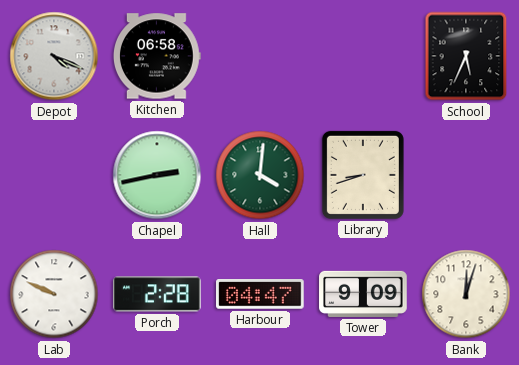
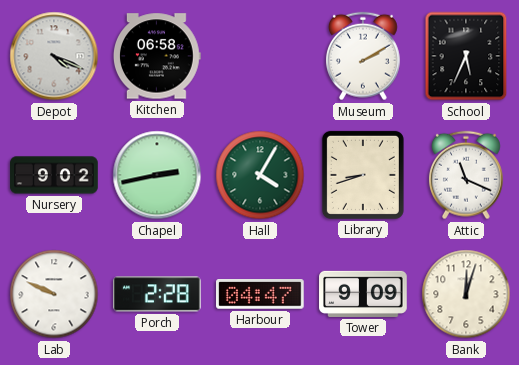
Museum: none -> 2:10 (363, 56)
Nursery: none -> 9:02 (54, 175)
Hall: 4:01 -> 4:05 (260, 175)
Attic: none -> 11:19 (466, 175)
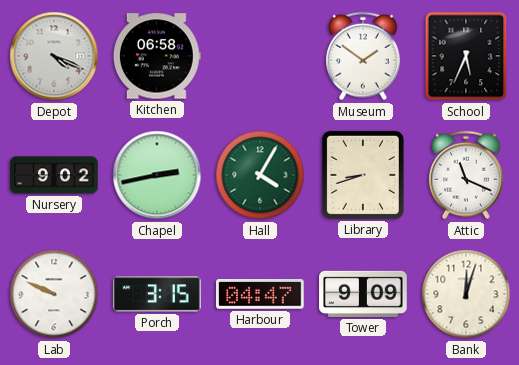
Museum: 2:10 -> 1:51 (363, 56)
Porch: 2:28 -> 3:15 (158, 294)
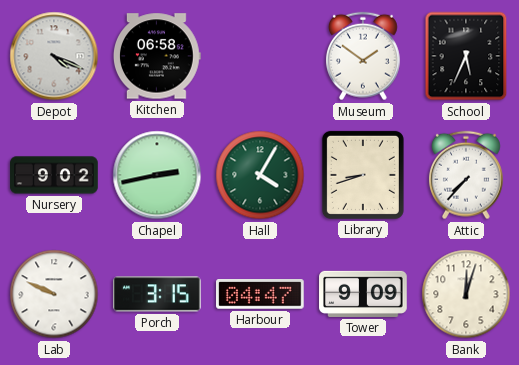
Attic: 11:19 -> 7:37 (466, 175)
